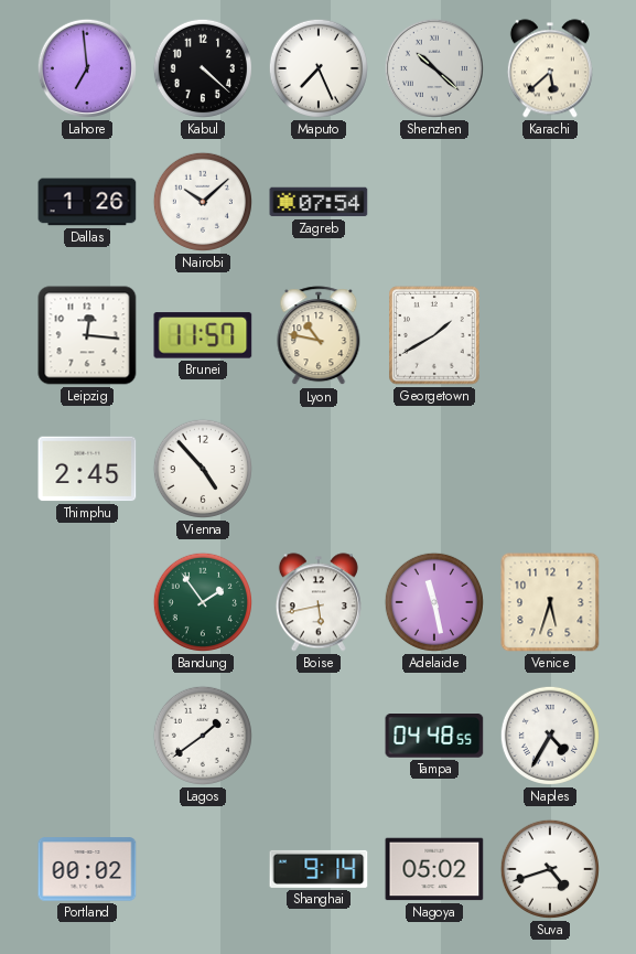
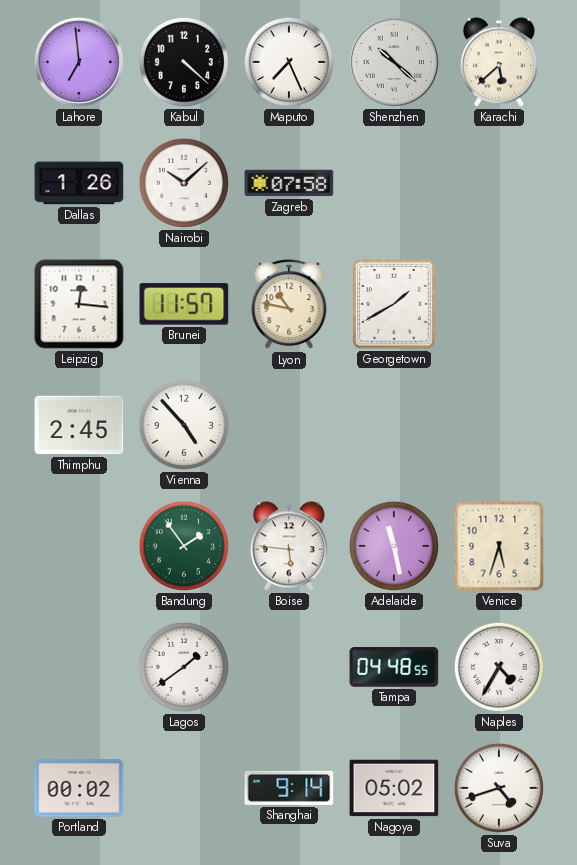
Zagreb: 07:54 -> 07:58 (289, 183)
Boise: 5:43 -> 5:46 (289, 546)
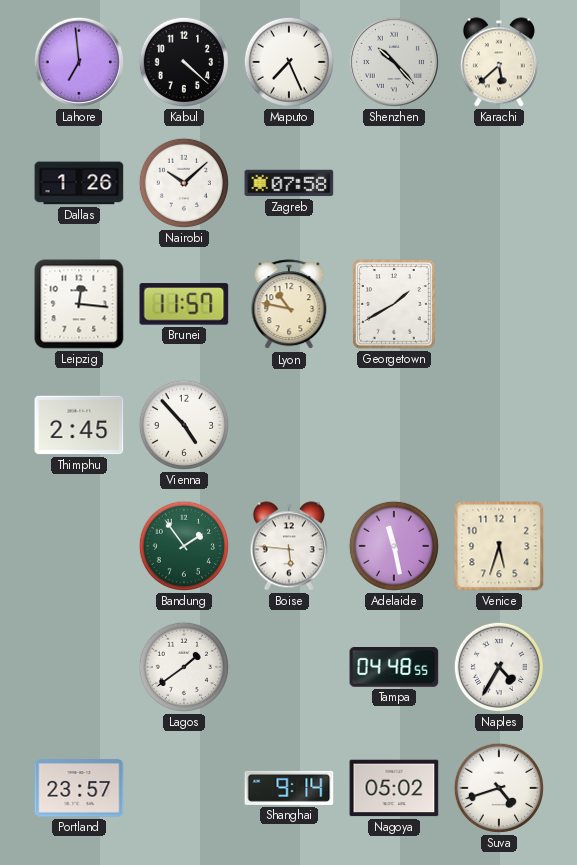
Shenzhen: 10:22 -> 10:23 (394, 62)
Portland: 00:02 -> 23:57 (79, 788)
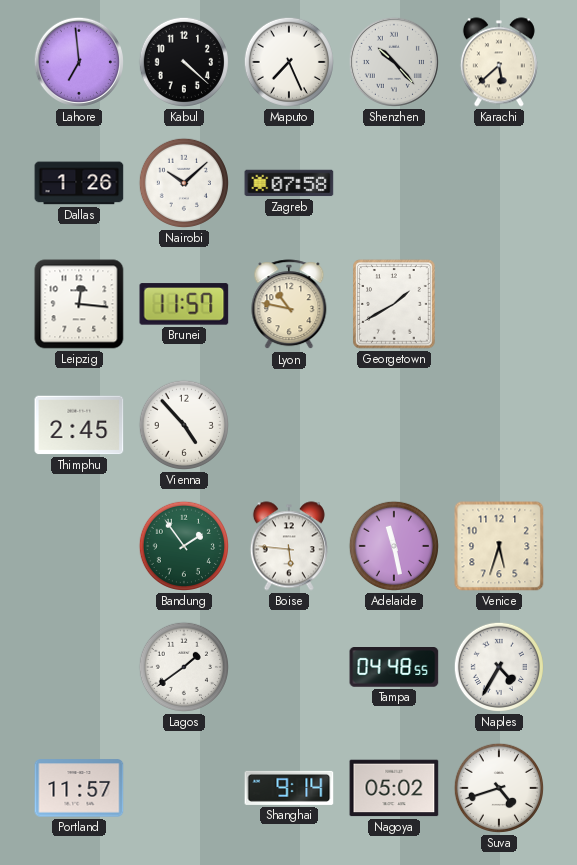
Portland: 23:57 -> 11:57 (79, 788)
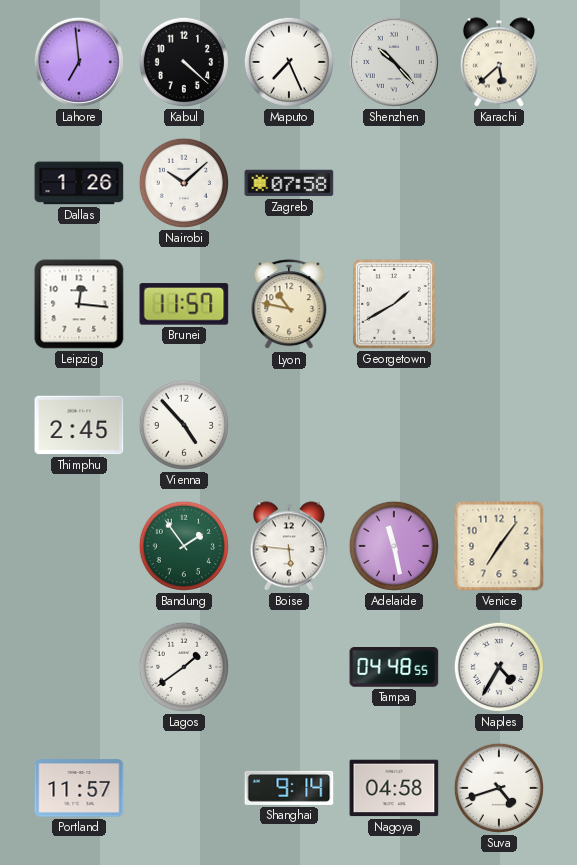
Venice: 5:33 -> 7:06 (499, 546)
Nagoya: 05:02 -> 04:58 (394, 788)
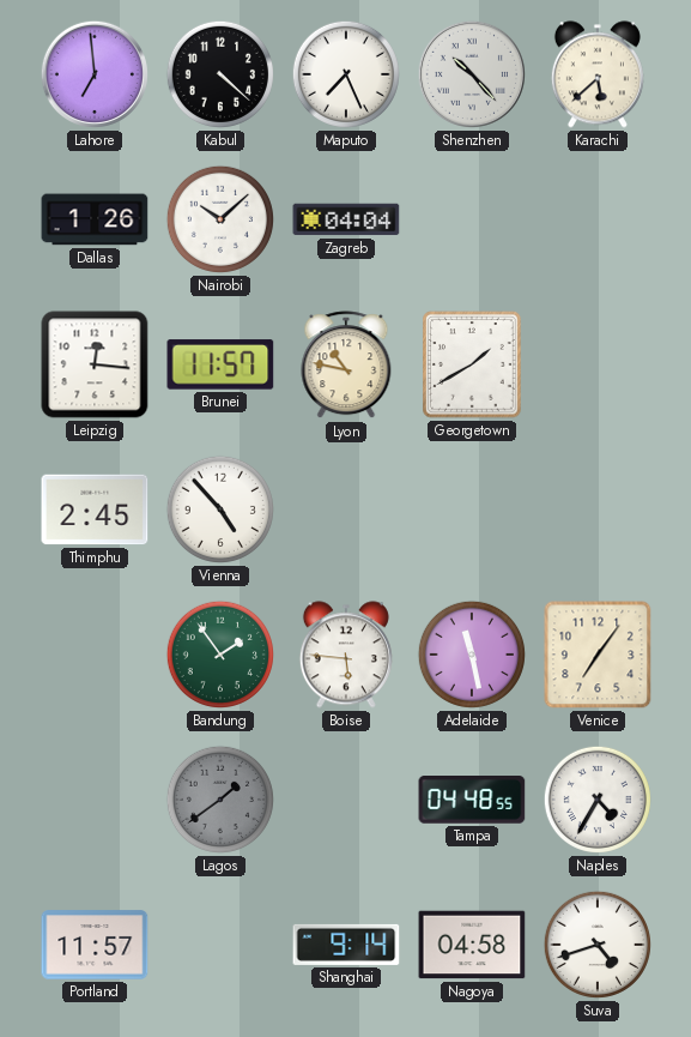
Zagreb: 07:58 -> 04:04 (346, 219)
Lagos dial: white -> grey (220, 800)
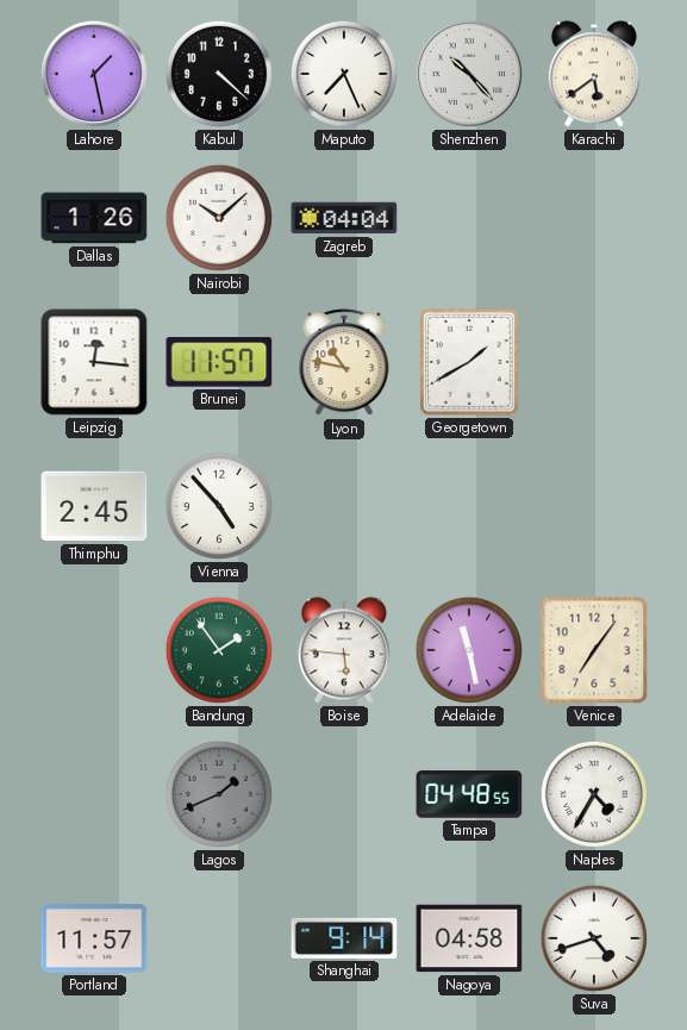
Lahore: 6:59 -> 1:28 (94, 74)
Karachi: 5:38 -> 5:39 (594, 74)
Lagos: 1:39 -> 1:41 (219, 794)
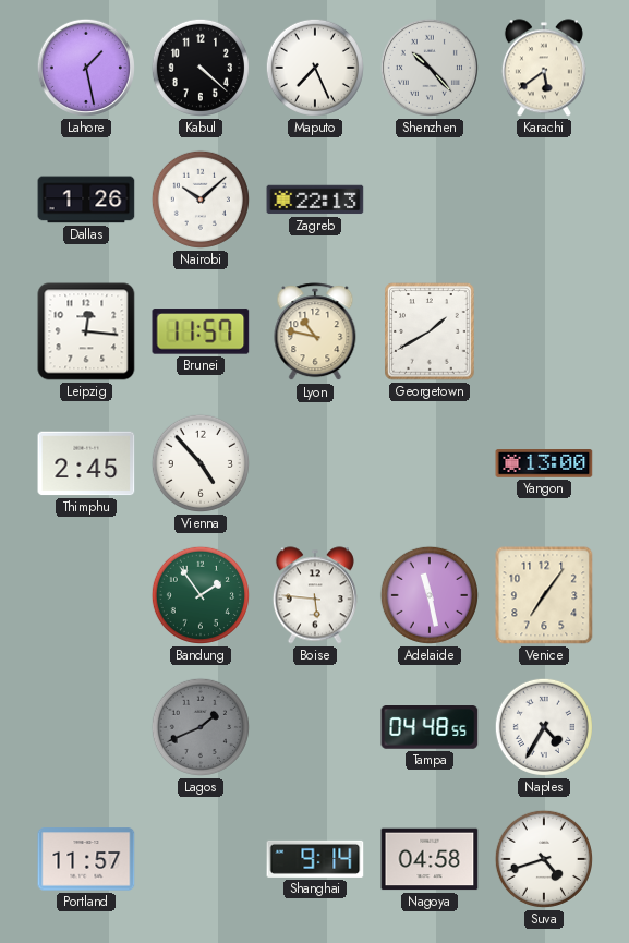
Zagreb: 04:04 -> 22:13 (315, 200)
Yangon: none -> 13:00 (544, 464)
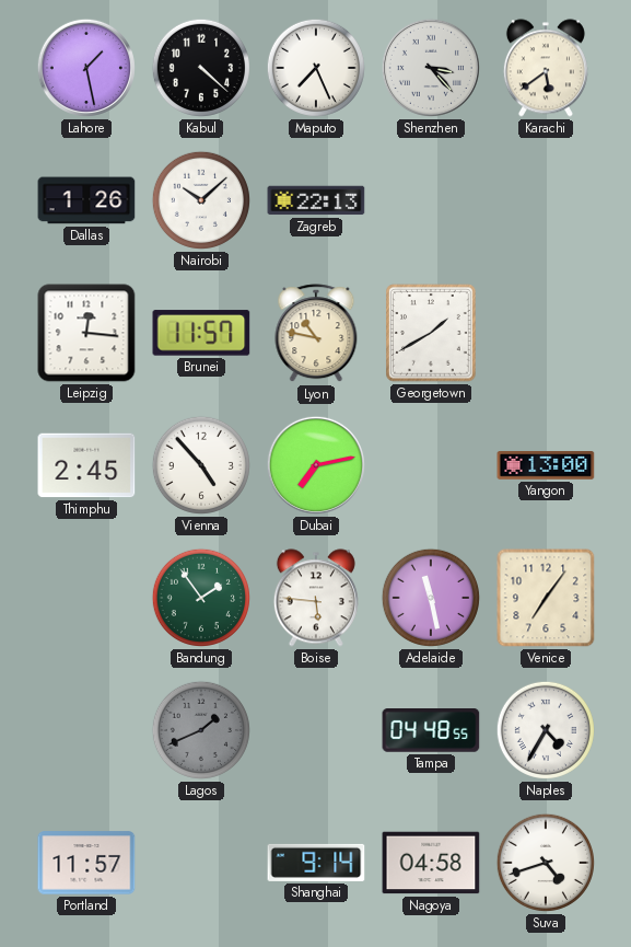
Shenzhen: 10:23 -> 3:23 (431, 68)
Dubai: none -> 7:13 (316, 465)
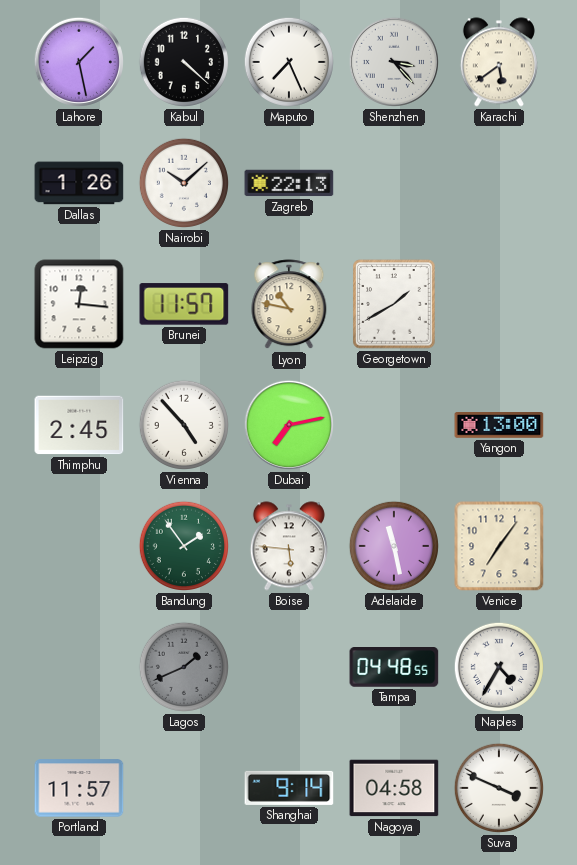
Suva: 4:42 -> 3:49 (499, 788)
